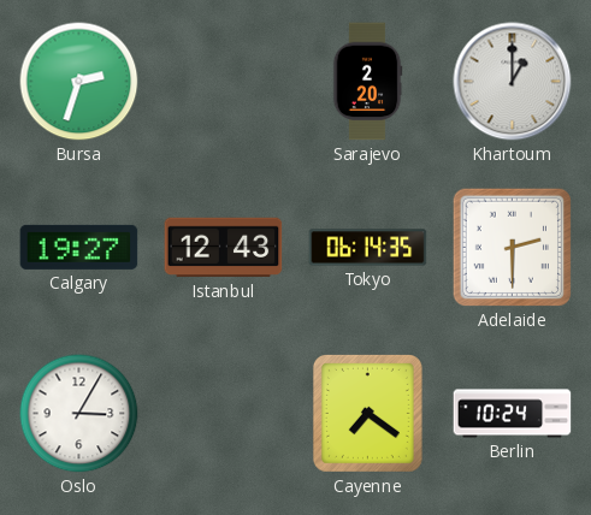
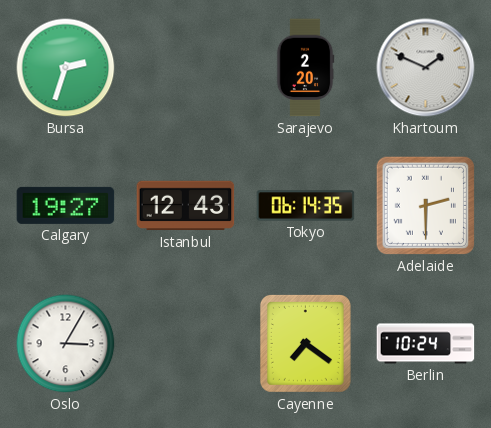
Khartoum: 1:00 -> 1:49 (426, 68)
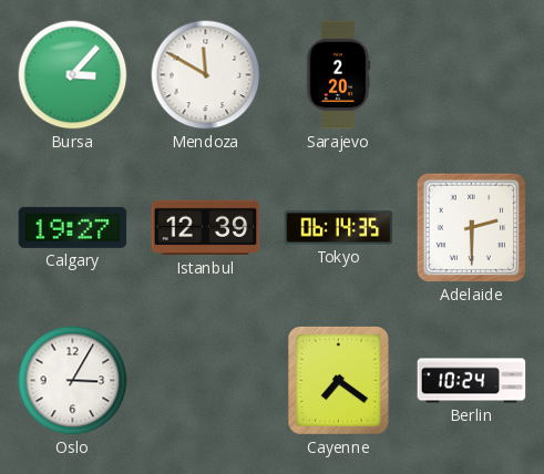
Bursa: 2:33 -> 3:07 (73, 75)
Mendoza: none -> 11:50 (206, 75)
Khartoum: 1:49 -> none (426, 68)
Istanbul: 12:43 -> 12:39 (206, 228)
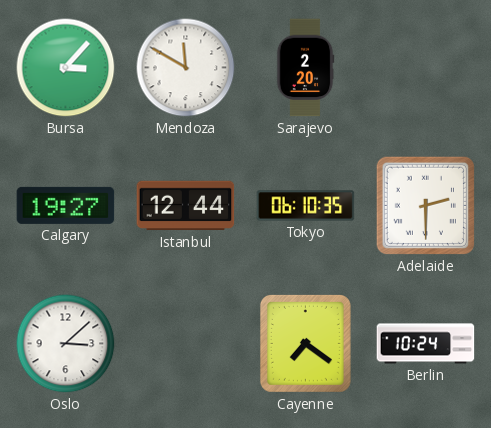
Istanbul: 12:39 -> 12:44 (186, 206)
Tokyo: 06:14 -> 06:10 (306, 206)
Oslo: 3:05 -> 3:08 (66, 344)
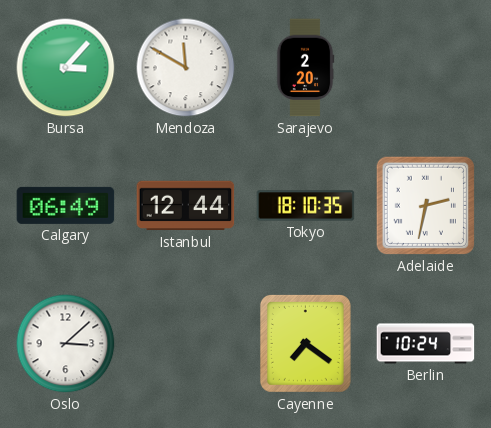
Calgary: 19:27 -> 06:49 (66, 205)
Tokyo: 06:10 -> 18:10 (306, 206)
Adelaide: 2:30 -> 2:32 (425, 205)
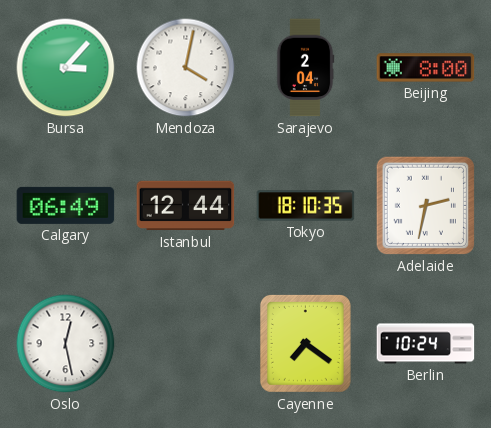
Mendoza: 11:50 -> 4:02 (186, 68)
Sarajevo: 2:20 -> 2:04 (305, 68)
Beijing: none -> 8:00 (426, 68)
Oslo: 3:08 -> 12:28 (66, 344)
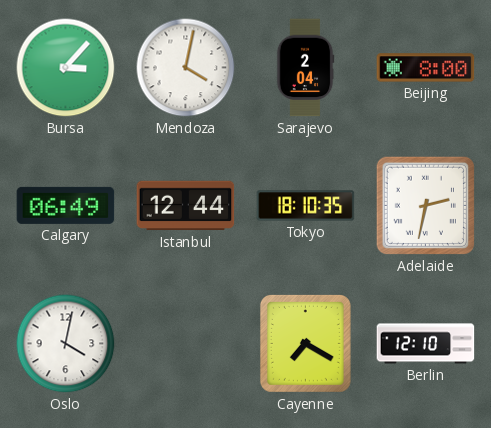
Oslo: 12:28 -> 4:02 (66, 344)
Cayenne: 7:21 -> 7:20 (305, 343)
Berlin: 10:24 -> 12:10 (426, 344)
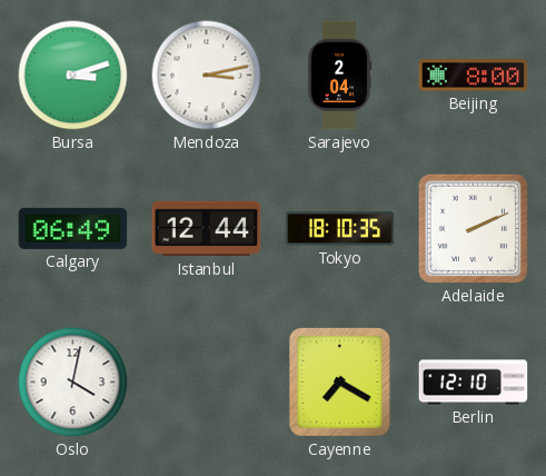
Bursa: 3:07 -> 3:12 (73, 76)
Mendoza: 4:02 -> 3:13 (207, 76)
Adelaide: 2:32 -> 2:11 (473, 228)
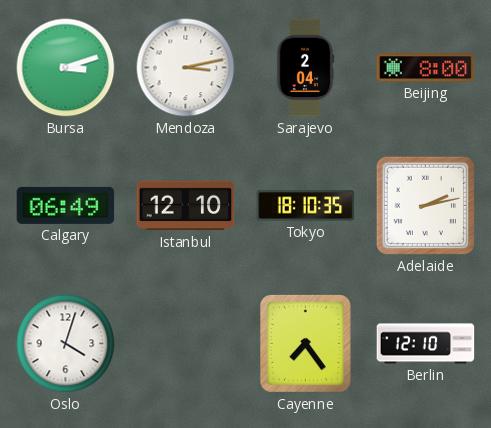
Istanbul: 12:44 -> 12:10 (186, 206)
Adelaide: 2:11 -> 2:13 (425, 205)
Oslo: 4:02 -> 4:03 (66, 344)
Cayenne: 7:20 -> 7:24 (305, 343)
